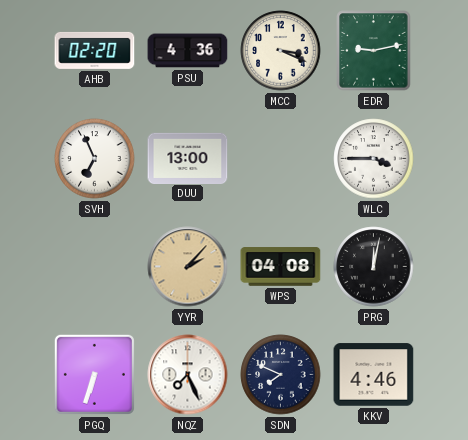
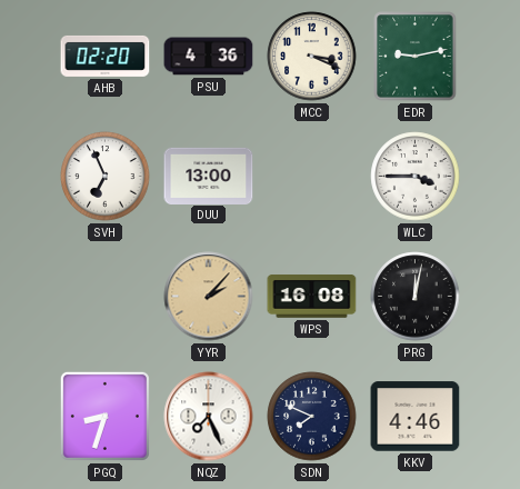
WPS: 04:08 -> 16:08 (312, 297)
PGQ: 6:33 -> 8:33 (104, 416)
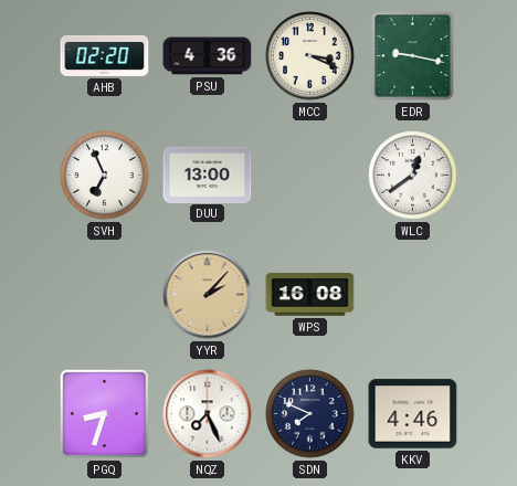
EDR: 9:13 -> 9:17 (413, 56)
WLC: 3:45 -> 12:39 (413, 176)
PRG: 12:02 -> none (416, 297)
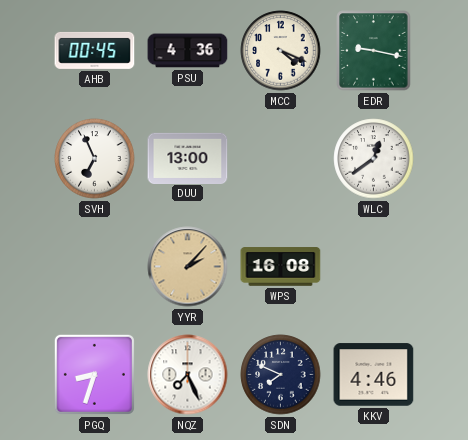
AHB: 02:20 -> 00:45 (95, 50)
MCC: 3:19 -> 4:19 (281, 51)
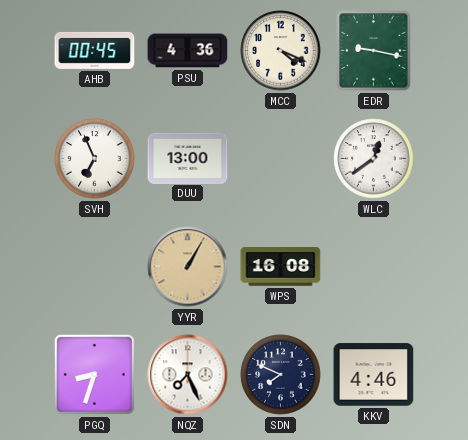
YYR: 2:07 -> 1:05 (188, 267)
